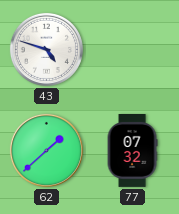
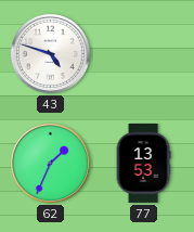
62: 1:38 -> 1:34 (50, 163)
77: 07:32 -> 13:53 (143, 164)
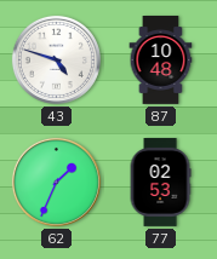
87: none -> 10:48 (161, 61)
77: 13:53 -> 02:53 (160, 183)
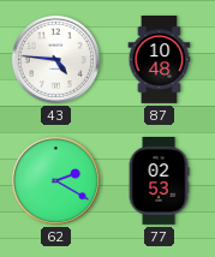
43: 4:48 -> 4:46 (55, 59)
62: 1:34 -> 2:20 (55, 180)
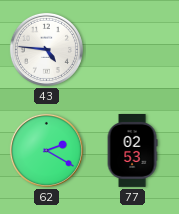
87: 10:48 -> none (160, 60)
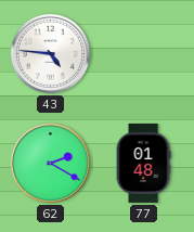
77: 02:53 -> 01:48 (143, 164)
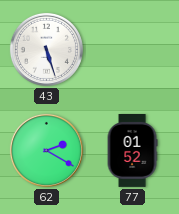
43: 4:46 -> 5:27 (46, 49)
77: 01:48 -> 01:52 (132, 151)
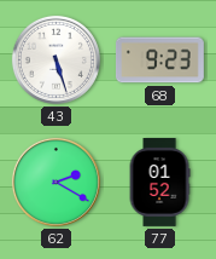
68: none -> 9:23 (159, 61)
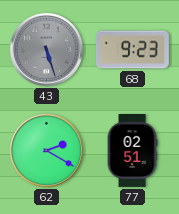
43 dial: white -> grey (46, 49)
77: 01:52 -> 02:51 (132, 151)
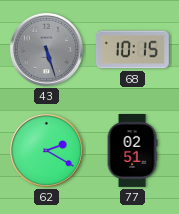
68: 9:23 -> 10:15 (132, 50)
